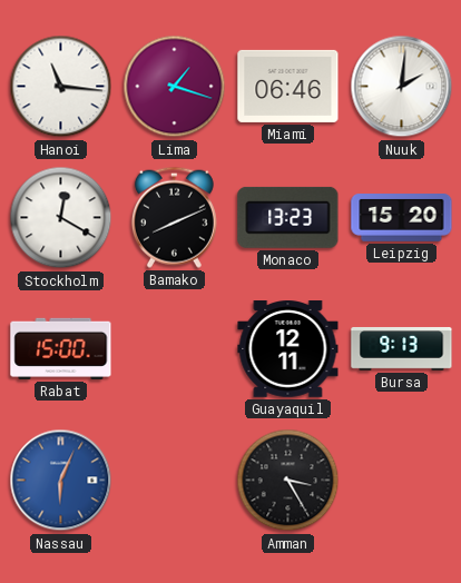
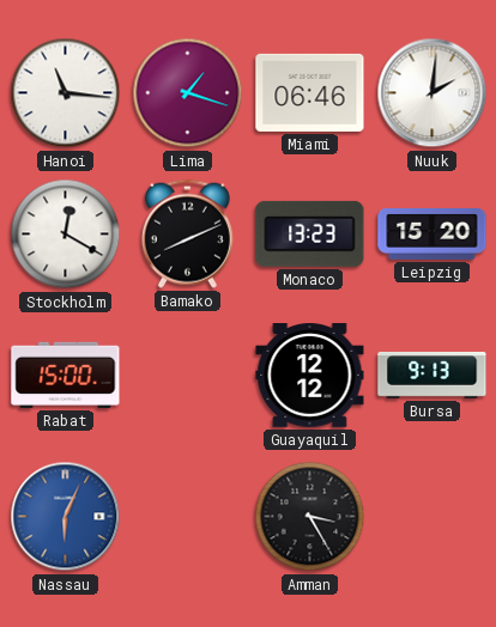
Guayaquil: 12:11 -> 12:12 (310, 376)
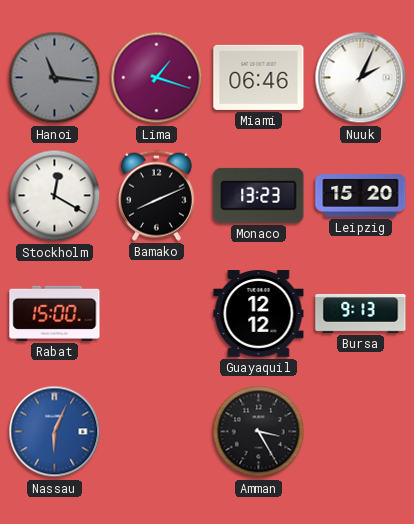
Hanoi dial: white -> grey (55, 78)
Nuuk: 2:01 -> 2:04 (361, 78)
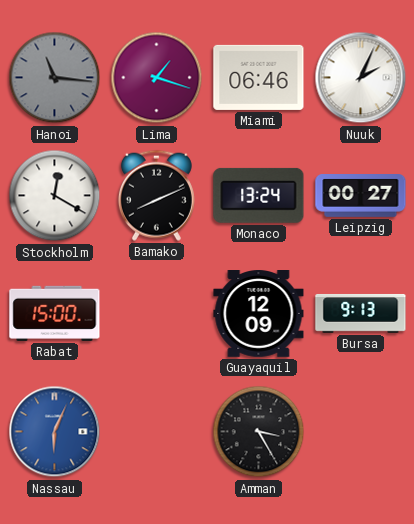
Monaco: 13:23 -> 13:24 (259, 195)
Leipzig: 15:20 -> 00:27 (361, 196)
Guayaquil: 12:12 -> 12:09 (259, 314)
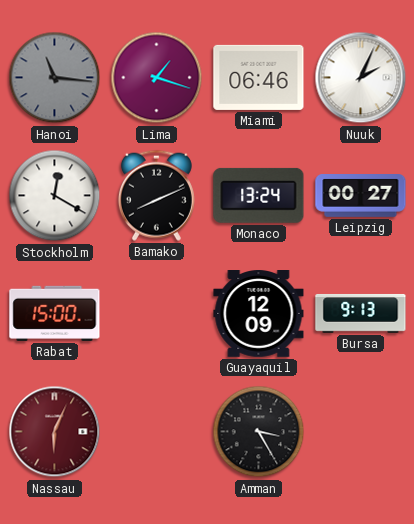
Nassau dial: blue -> burgundy (55, 432)
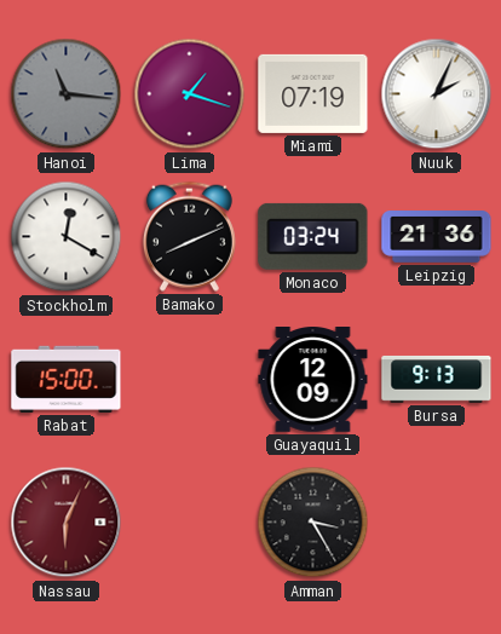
Miami: 06:46 -> 07:19 (313, 93)
Monaco: 13:24 -> 03:24 (313, 236)
Leipzig: 00:27 -> 21:36 (437, 237)
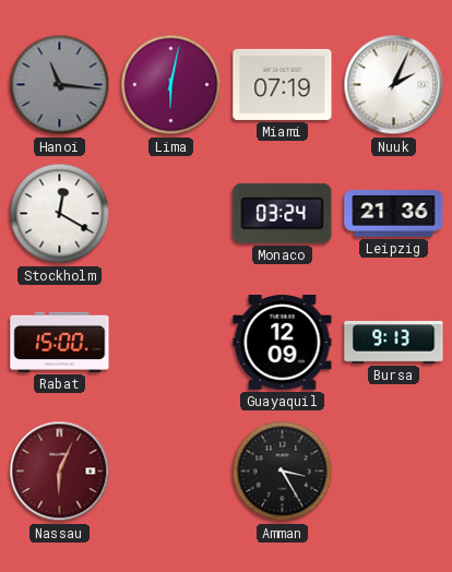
Lima: 1:18 -> 6:02 (171, 85)
Bamako: 8:11 -> none (189, 236)
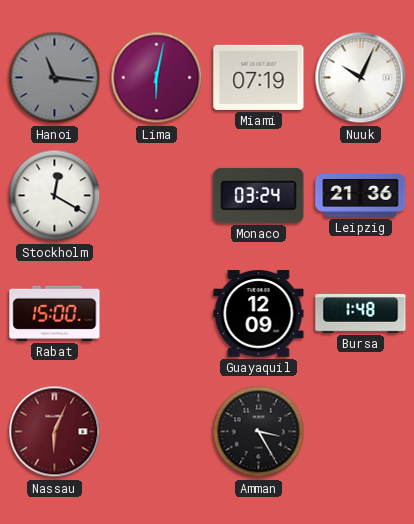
Nuuk: 2:04 -> 10:04 (361, 78)
Bursa: 9:13 -> 1:48 (361, 313)
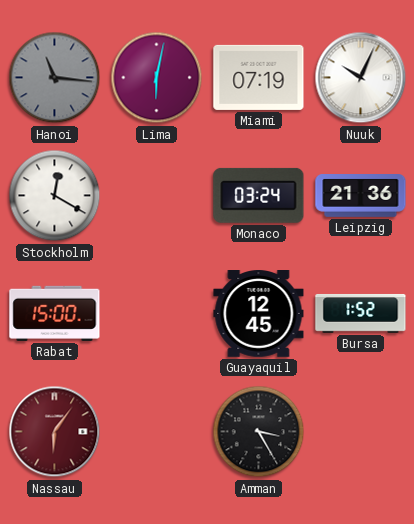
Guayaquil: 12:09 -> 12:45 (259, 314)
Bursa: 1:48 -> 1:52 (361, 313)
Nassau: 6:04 -> 6:06 (55, 432)
